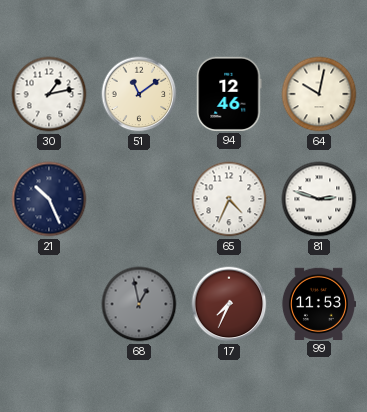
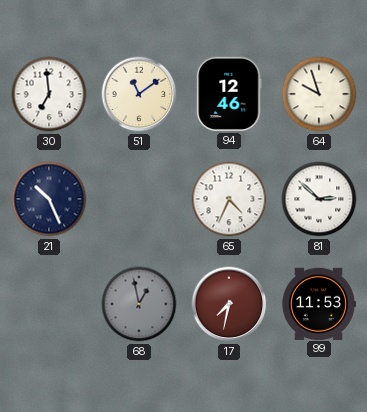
30: 1:13 -> 6:59 (49, 94)
64: 10:02 -> 9:57 (319, 94)
81: 2:48 -> 2:52 (319, 199)
17: 7:34 -> 7:32 (229, 304)
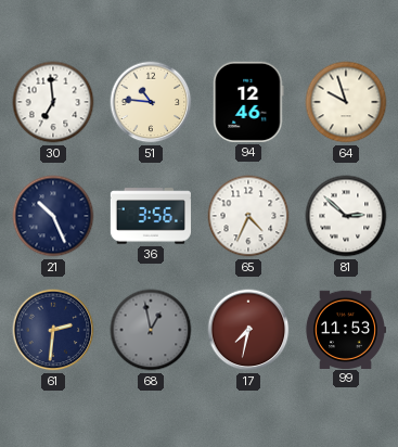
51: 11:09 -> 10:46 (151, 102)
36: none -> 3:56 (150, 216)
61: none -> 2:31 (53, 330)
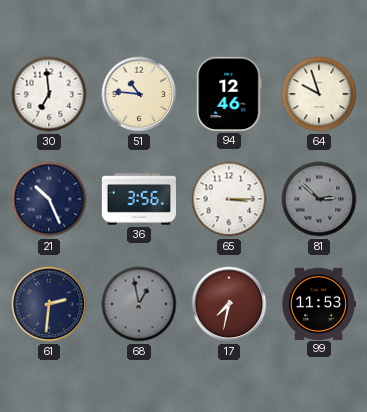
65: 4:34 -> 3:15 (229, 199)
81 dial: white -> grey (319, 199)
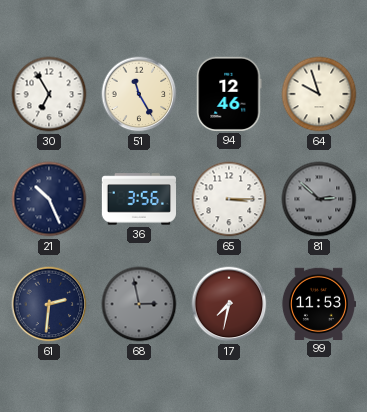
30: 6:59 -> 6:55 (49, 94)
51: 10:46 -> 11:25 (139, 94)
68: 12:58 -> 2:58 (139, 304)
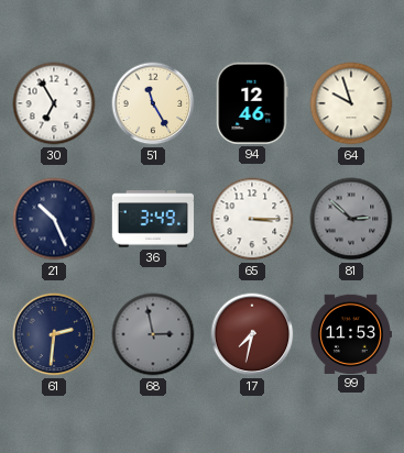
36: 3:56 -> 3:49 (152, 219)
